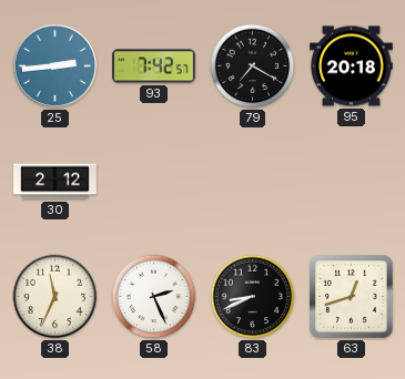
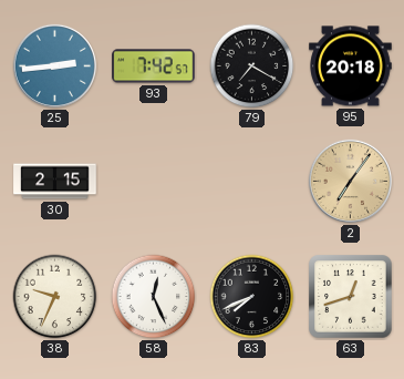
30: 2:12 -> 2:15 (55, 182)
2: none -> 7:06 (350, 181)
38: 11:34 -> 9:34 (55, 297)
58: 2:26 -> 12:26 (154, 297)
83: 8:41 -> 7:41 (252, 297)
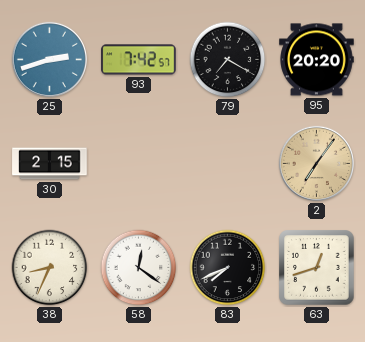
25: 2:44 -> 2:42 (49, 59)
95: 20:18 -> 20:20 (317, 60)
38: 9:34 -> 8:34 (50, 268)
58: 12:26 -> 12:21 (139, 268)
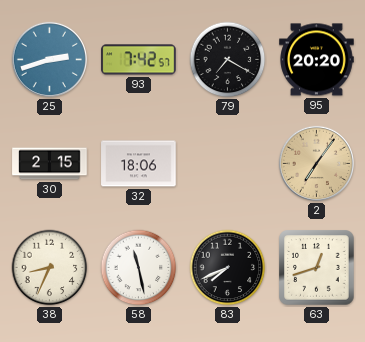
32: none -> 18:06 (139, 164)
58: 12:21 -> 11:28 (139, 268)
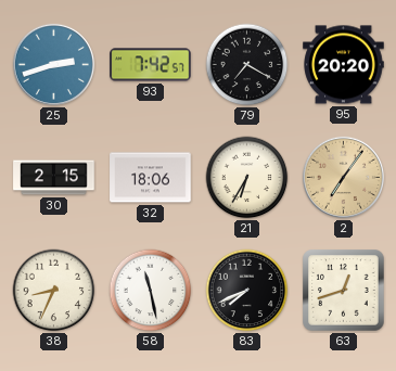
21: none -> 6:35 (247, 178)
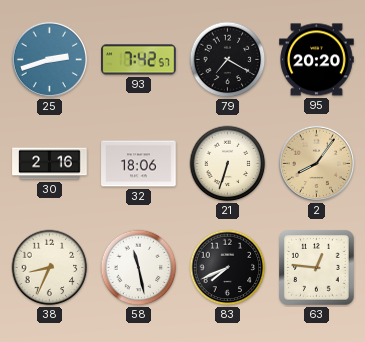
30: 2:15 -> 2:16 (50, 164)
21: 6:35 -> 6:33 (228, 164)
2: 7:06 -> 8:06 (316, 163)
63: 12:42 -> 12:46 (317, 268)
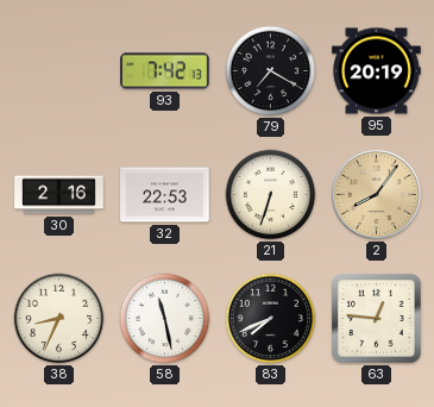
25: 2:42 -> none (49, 59)
93: 7:42:57 -> 7:42:13 (165, 71)
95: 20:20 -> 20:19 (377, 71)
32: 18:06 -> 22:53 (165, 195)
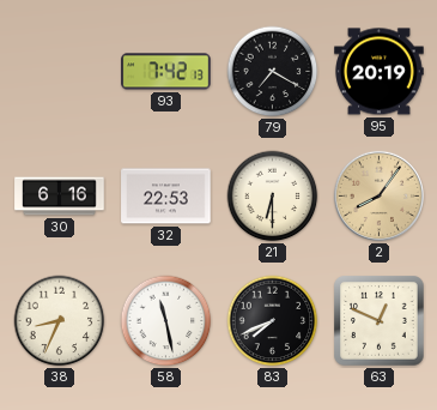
30: 2:16 -> 6:16 (60, 197)
21: 6:33 -> 6:30 (273, 197)
63: 12:46 -> 12:49 (380, 321)
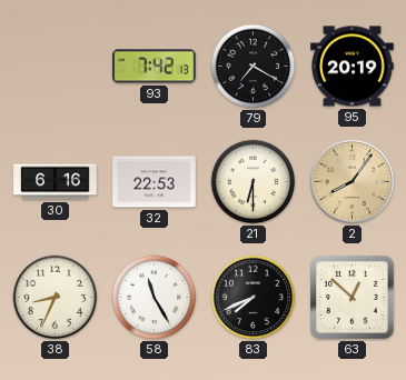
58: 11:28 -> 11:25 (155, 298)
63: 12:49 -> 12:52 (353, 298)
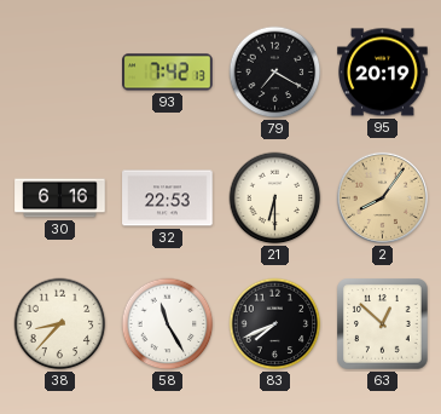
38: 8:34 -> 8:37 (60, 324)
